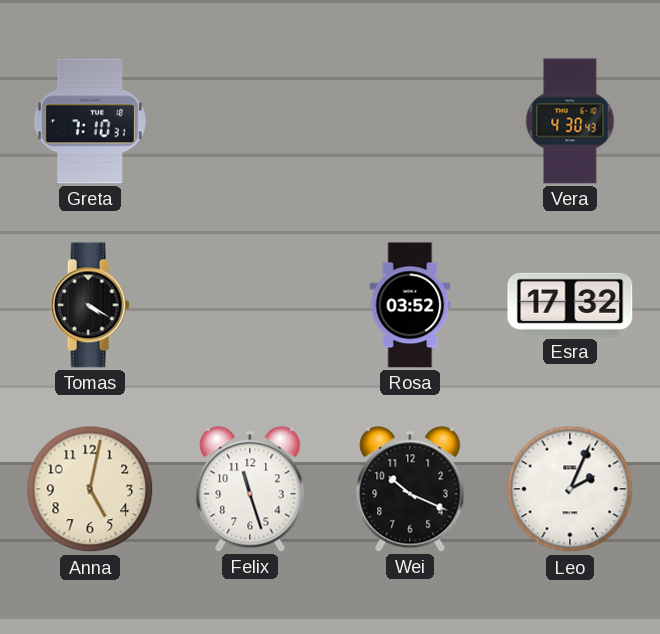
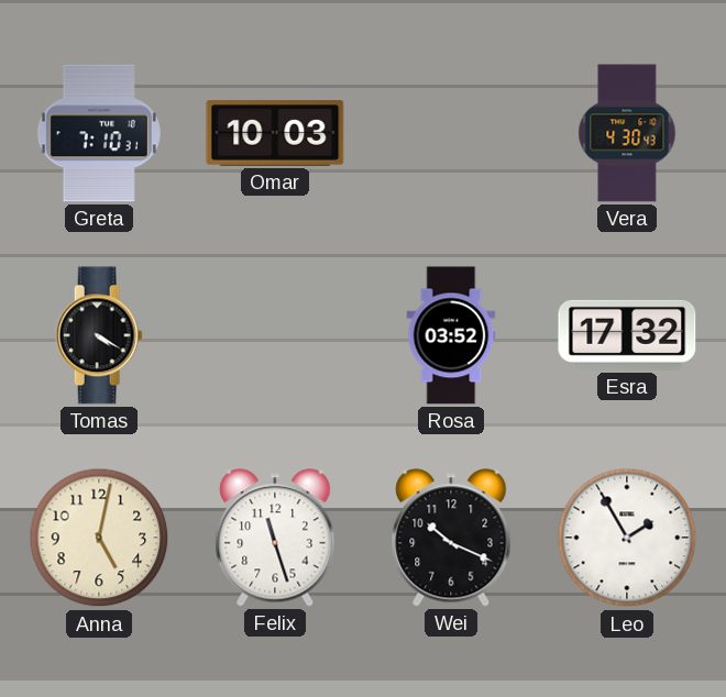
Omar: none -> 10:03 (275, 133)
Leo: 2:04 -> 1:55 (627, 538)
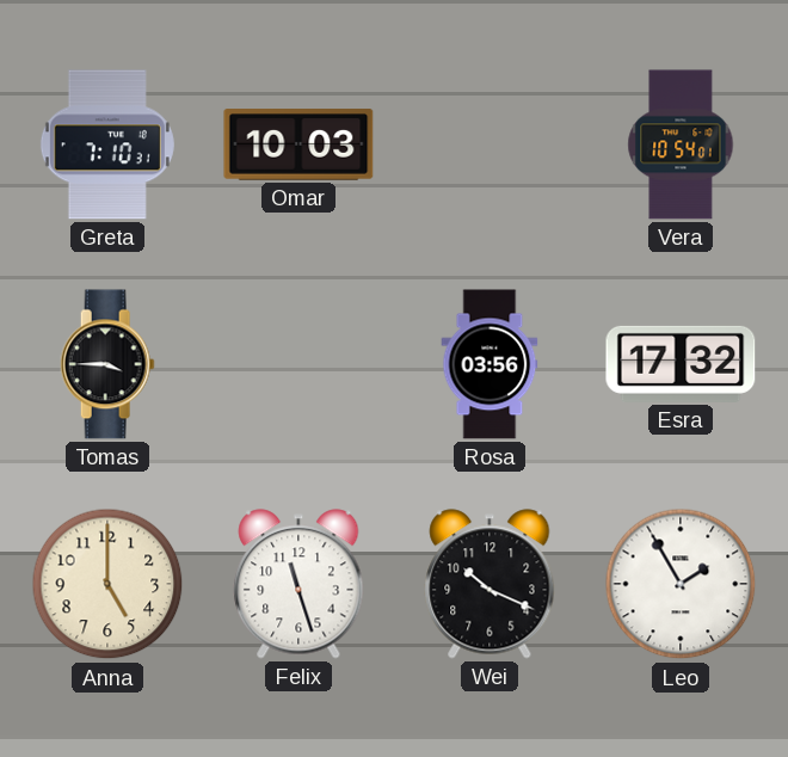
Vera: 4:30 -> 10:54 (681, 144)
Tomas: 4:20 -> 3:45 (107, 364)
Rosa: 03:52 -> 03:56 (490, 364)
Anna: 5:02 -> 5:00 (107, 584)
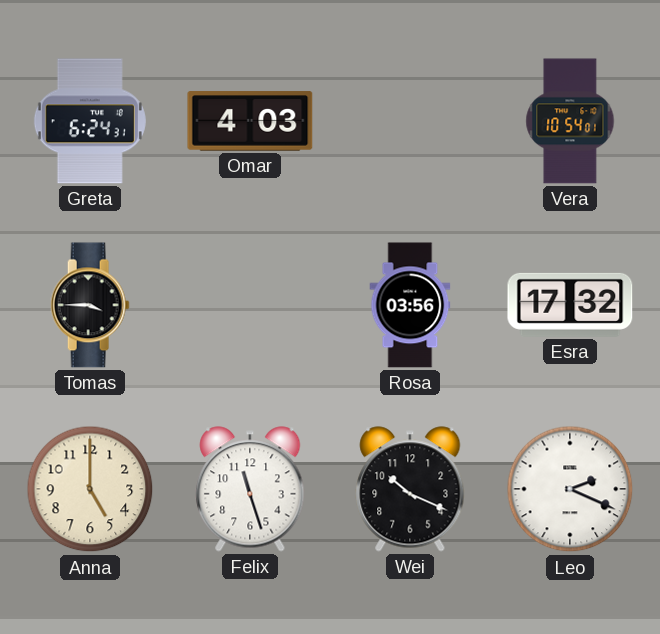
Greta: 7:10 -> 6:24 (90, 121)
Omar: 10:03 -> 4:03 (250, 121)
Leo: 1:55 -> 2:19 (570, 489)
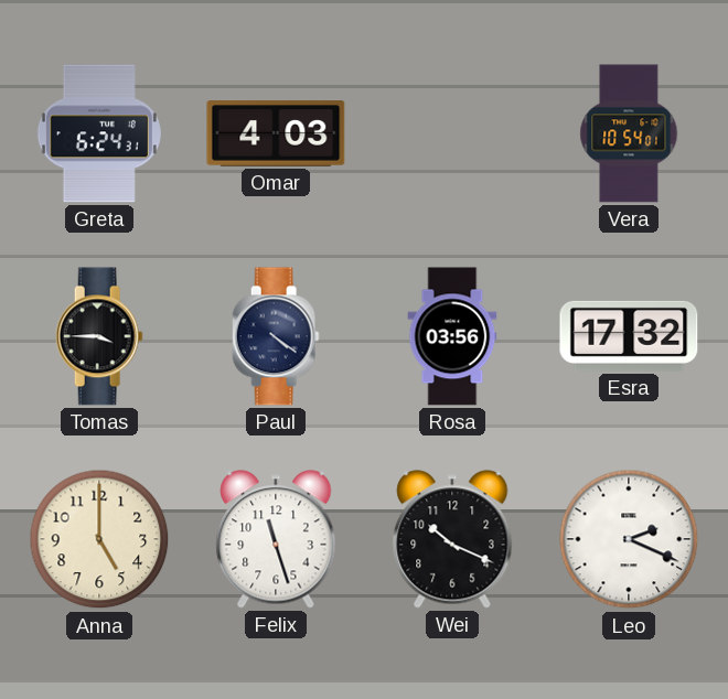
Paul: none -> 4:21 (276, 336)
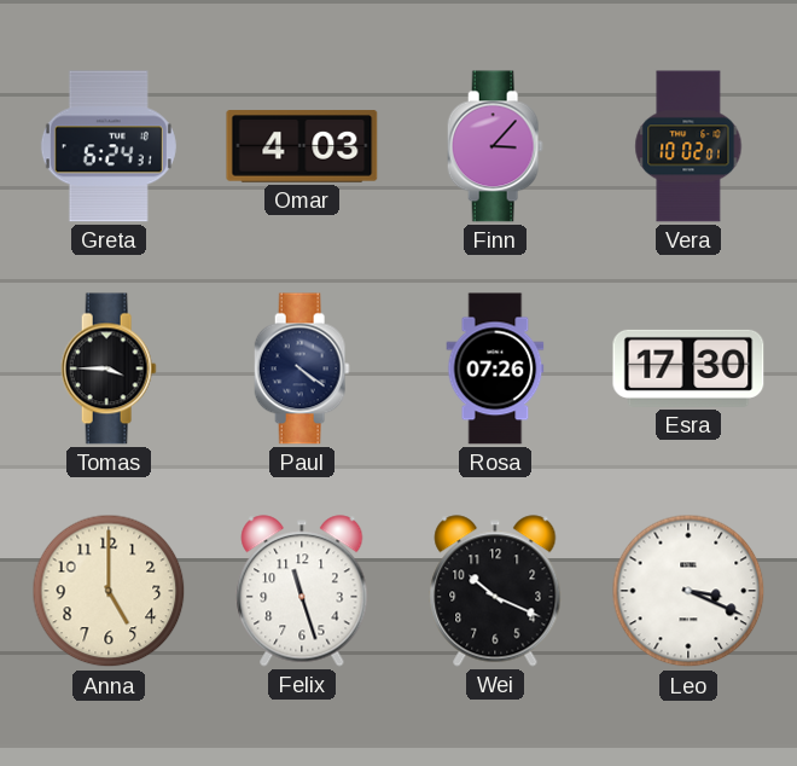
Finn: none -> 3:07 (495, 146)
Vera: 10:54 -> 10:02 (688, 146)
Rosa: 03:56 -> 07:26 (495, 369)
Esra: 17:32 -> 17:30 (688, 369)
Leo: 2:19 -> 3:19 (688, 591)
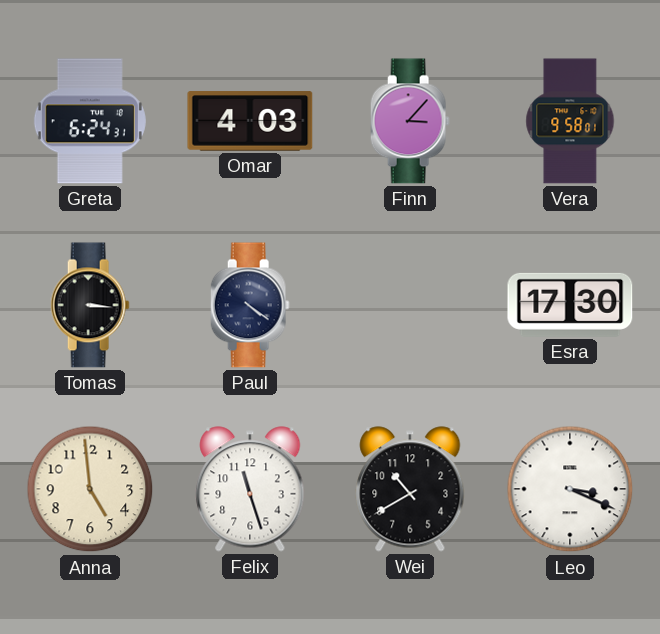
Vera: 10:02 -> 9:58 (570, 121)
Tomas: 3:45 -> 3:16 (90, 305)
Rosa: 07:26 -> none (495, 369)
Anna: 5:00 -> 4:59 (90, 489)
Wei: 10:19 -> 10:40 (410, 489)
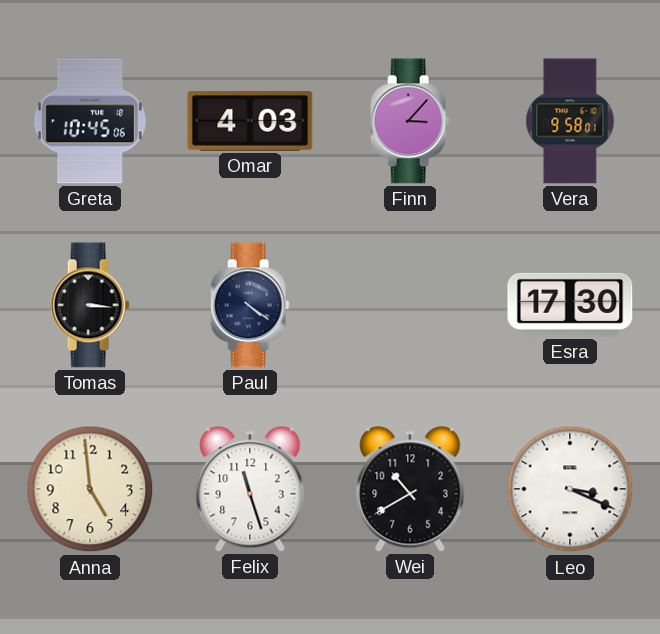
Greta: 6:24 -> 10:45 (90, 121)
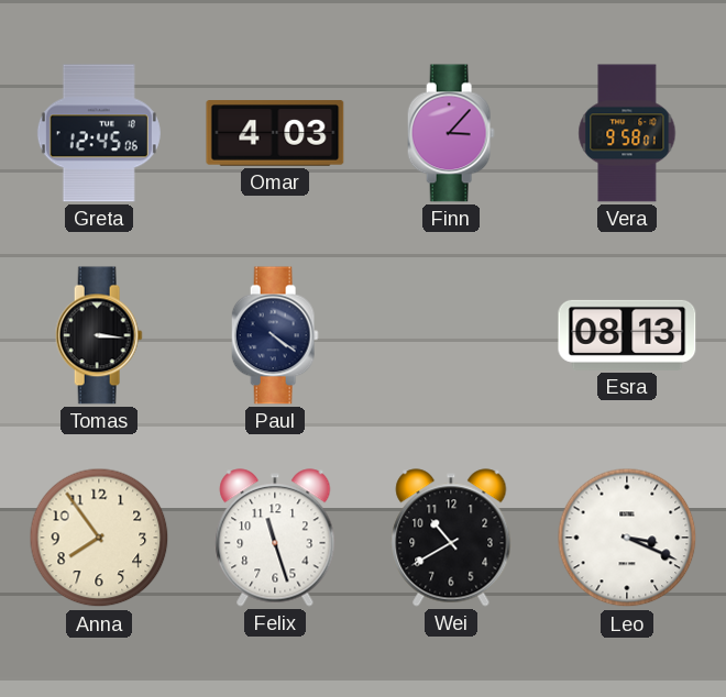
Greta: 10:45 -> 12:45 (99, 133)
Esra: 17:30 -> 08:13 (627, 335)
Anna: 4:59 -> 7:54 (99, 538)
